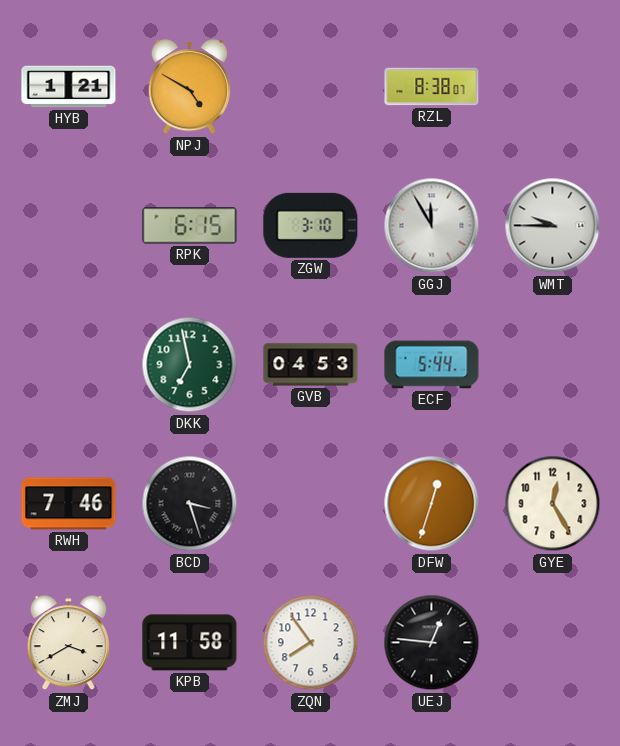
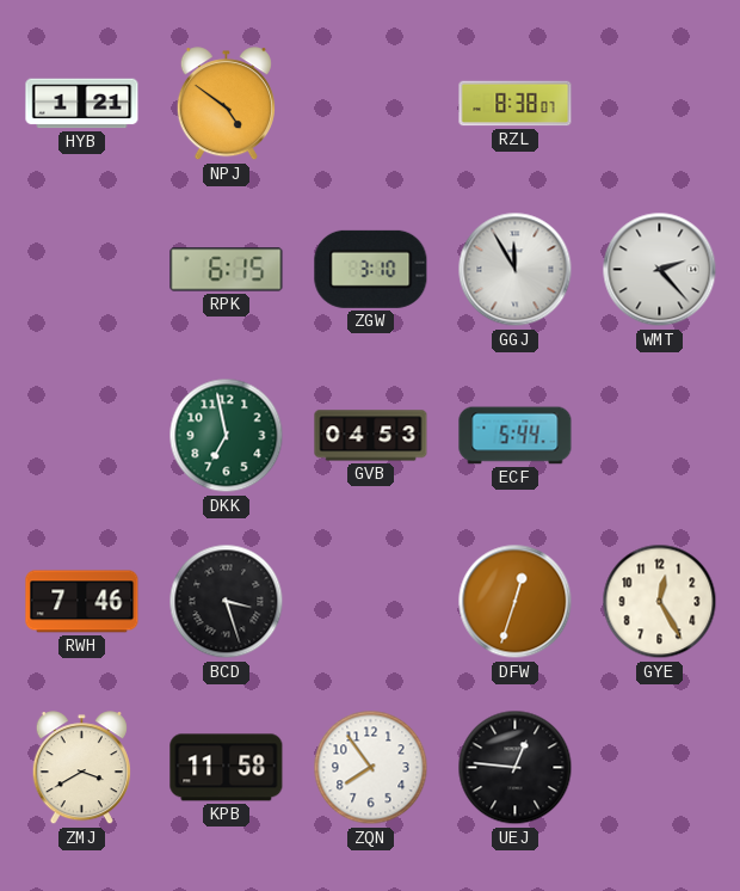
NPJ: 4:50 -> 4:51 (226, 104)
WMT: 9:45 -> 2:23 (660, 270)
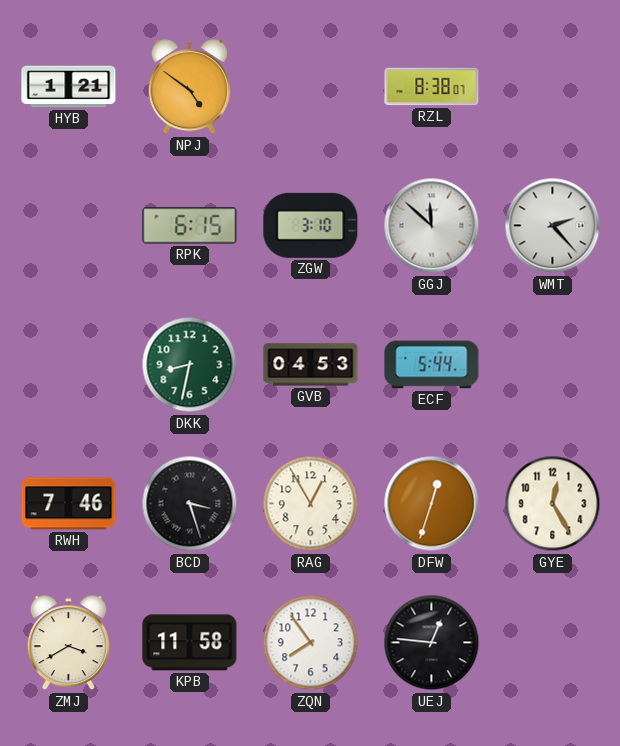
GGJ: 11:55 -> 11:52 (432, 226)
DKK: 6:58 -> 8:32 (190, 365)
RAG: none -> 12:55 (311, 504)
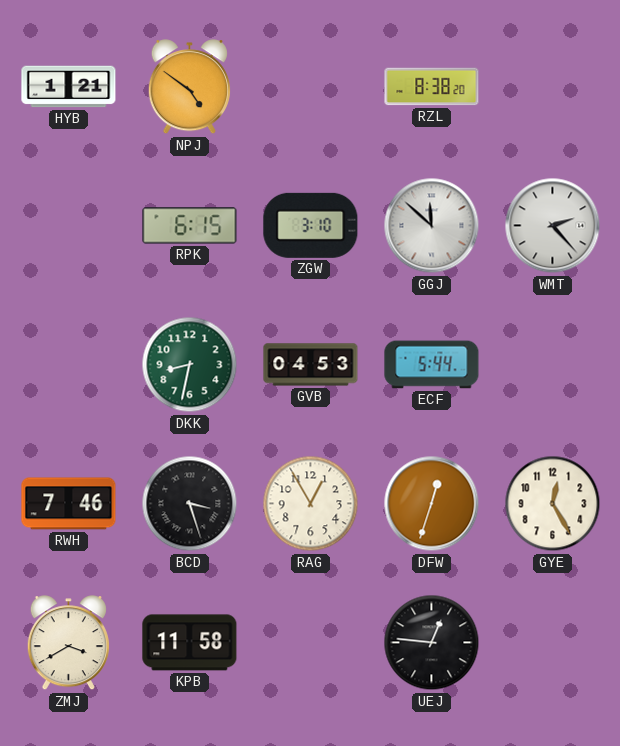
RZL: 8:38:07 -> 8:38:20 (432, 87)
ZQN: 7:54 -> none (311, 643)
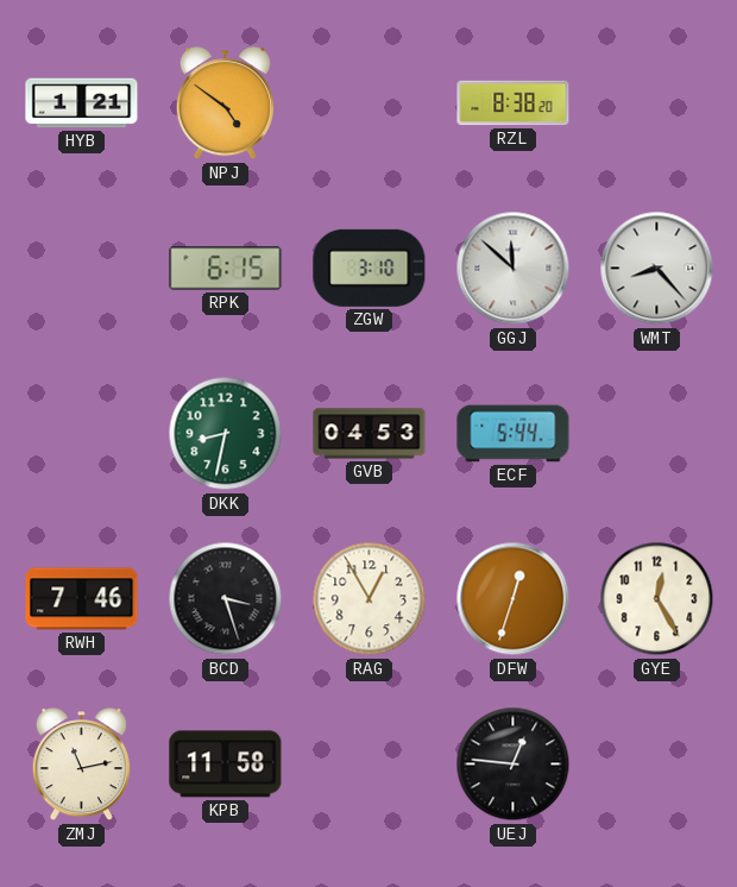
WMT: 2:23 -> 8:23 (657, 269)
ZMJ: 3:40 -> 11:13 (81, 765)
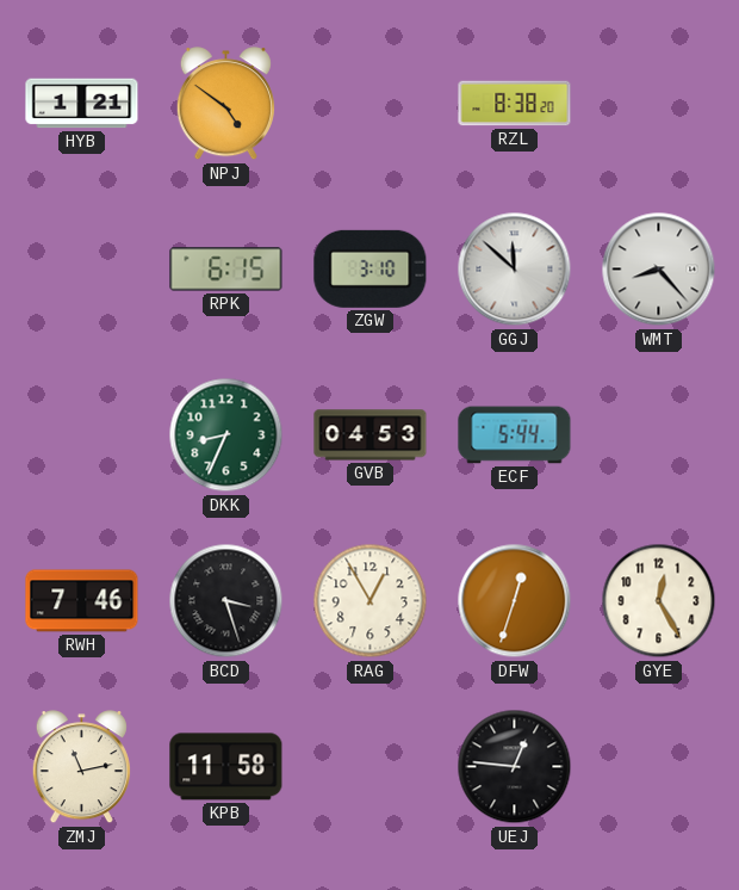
DKK: 8:32 -> 8:34 (226, 435)
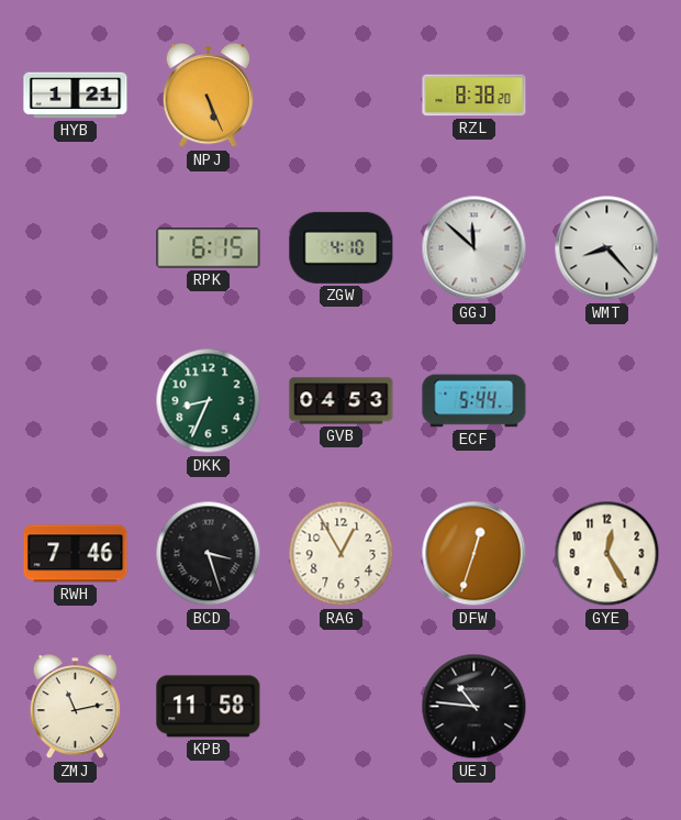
NPJ: 4:51 -> 5:26 (208, 96)
ZGW: 3:10 -> 4:10 (342, 247)
UEJ: 12:46 -> 10:46 (475, 707)
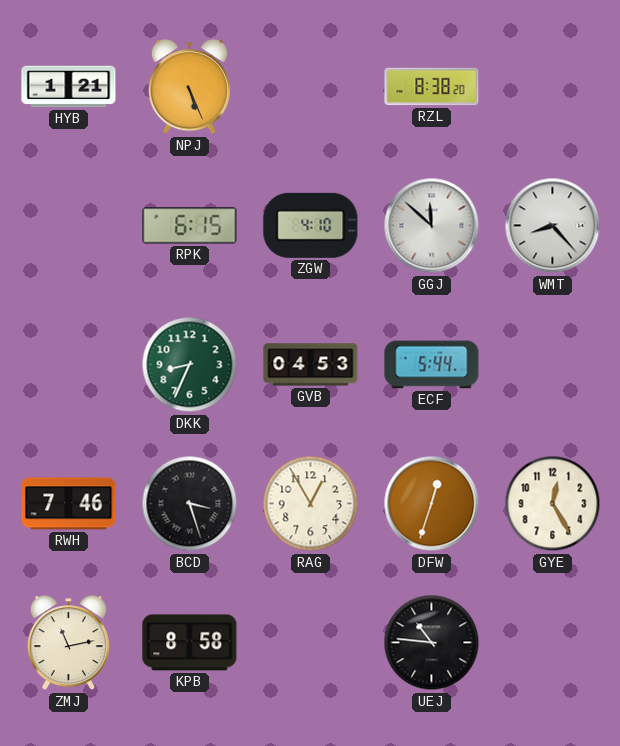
KPB: 11:58 -> 8:58 (190, 643)
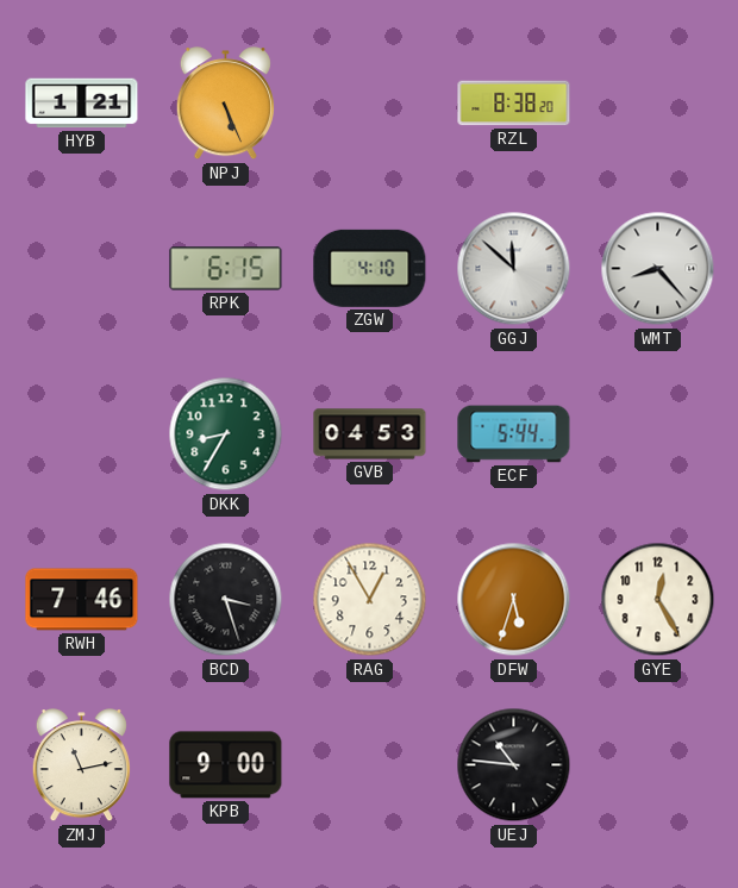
DKK: 8:34 -> 8:35 (226, 434)
DFW: 12:33 -> 5:33 (514, 600)
KPB: 8:58 -> 9:00 (226, 765)
